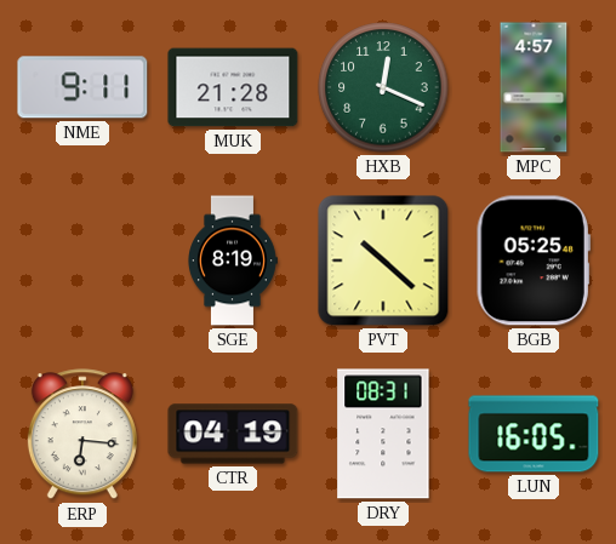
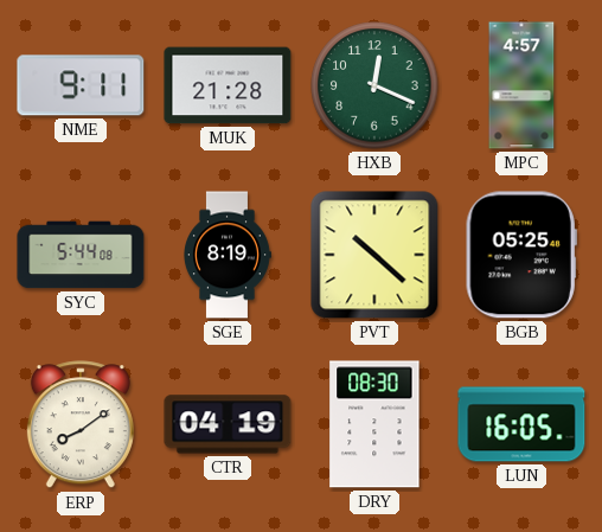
SYC: none -> 5:44 (81, 255)
ERP: 6:16 -> 8:09 (81, 425)
DRY: 08:31 -> 08:30 (374, 424)
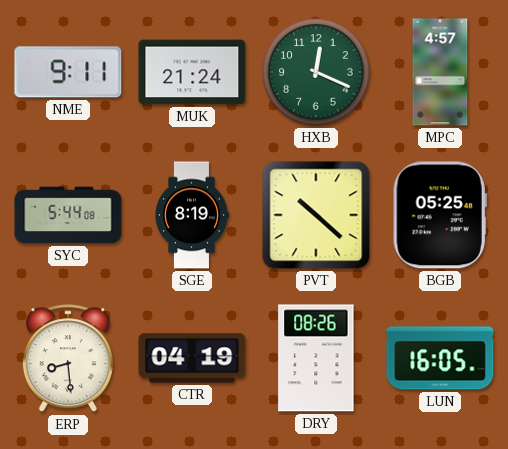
MUK: 21:28 -> 21:24 (192, 72)
ERP: 8:09 -> 8:29 (68, 359)
DRY: 08:30 -> 08:26 (316, 358)
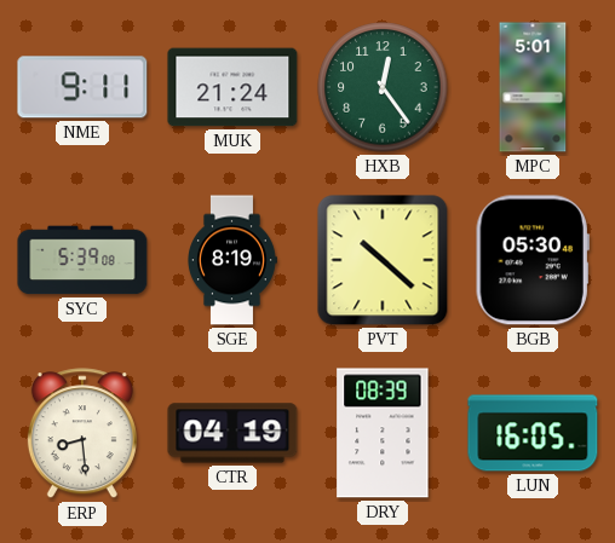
HXB: 12:19 -> 12:24 (383, 87)
MPC: 4:57 -> 5:01 (533, 87)
SYC: 5:44 -> 5:39 (82, 260)
BGB: 05:25 -> 05:30 (533, 260)
DRY: 08:26 -> 08:39 (383, 433)
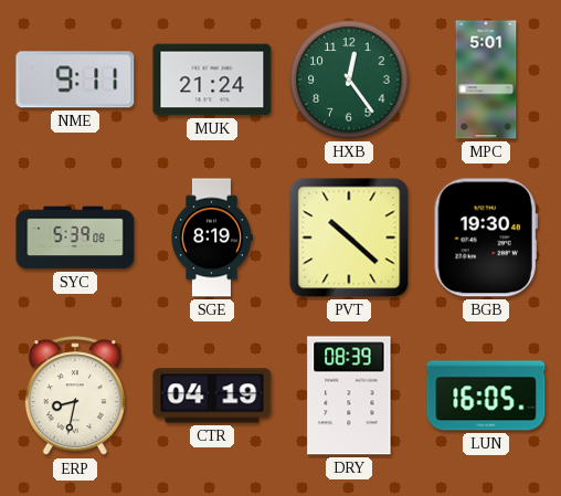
BGB: 05:30 -> 19:30 (486, 238)
ERP: 8:29 -> 8:32 (75, 397)
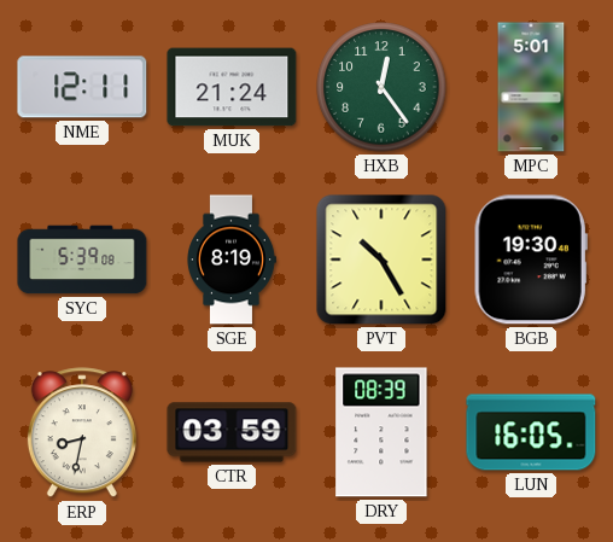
NME: 9:11 -> 12:11 (82, 87)
PVT: 10:22 -> 10:25 (381, 260)
CTR: 04:19 -> 03:59 (232, 432)
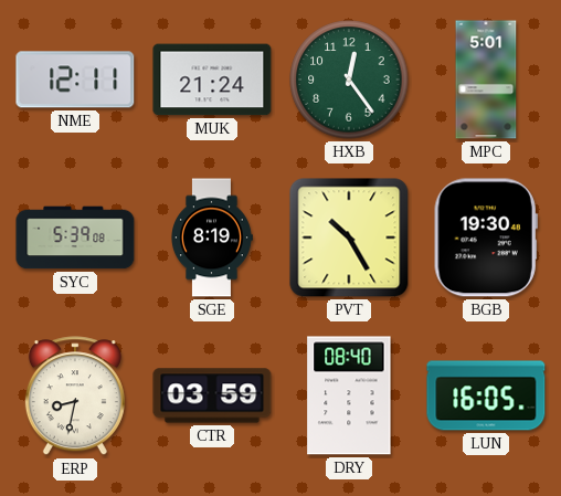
DRY: 08:39 -> 08:40 (349, 395)
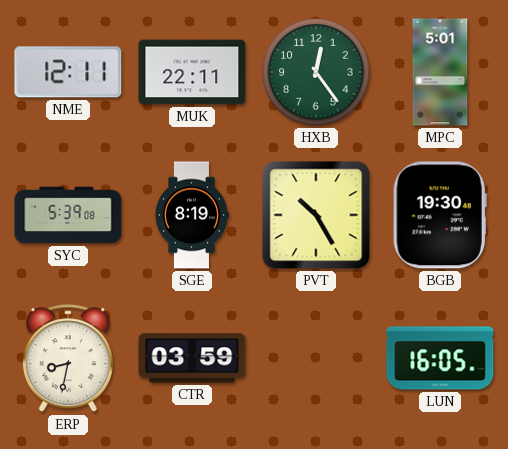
MUK: 21:24 -> 22:11 (192, 72)
DRY: 08:40 -> none (349, 395)
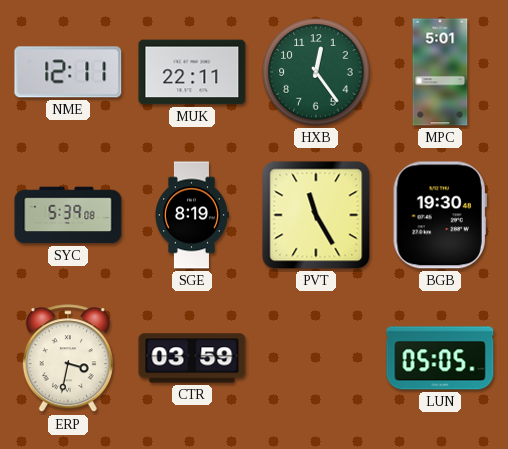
PVT: 10:25 -> 11:25 (316, 215)
ERP: 8:32 -> 3:32 (68, 359)
LUN: 16:05 -> 05:05 (440, 358)
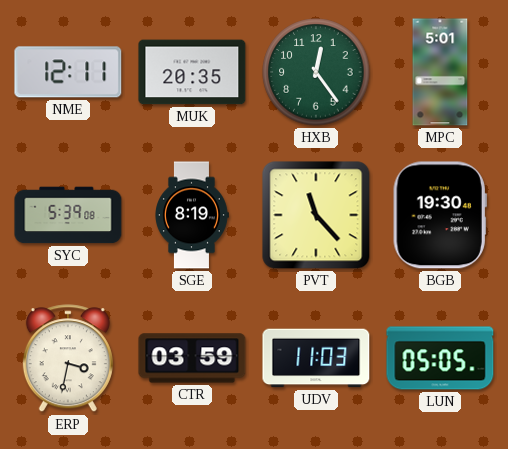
MUK: 22:11 -> 20:35 (192, 72)
PVT: 11:25 -> 11:23 (316, 215)
UDV: none -> 11:03 (316, 358)
